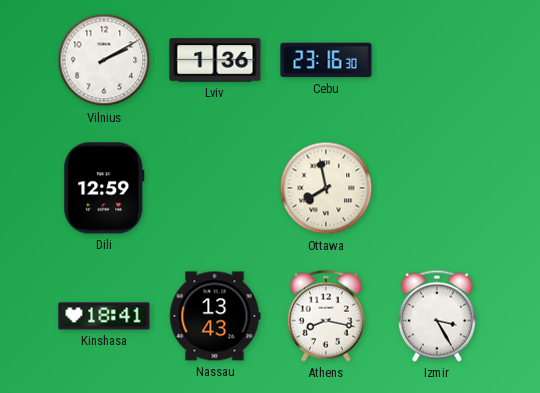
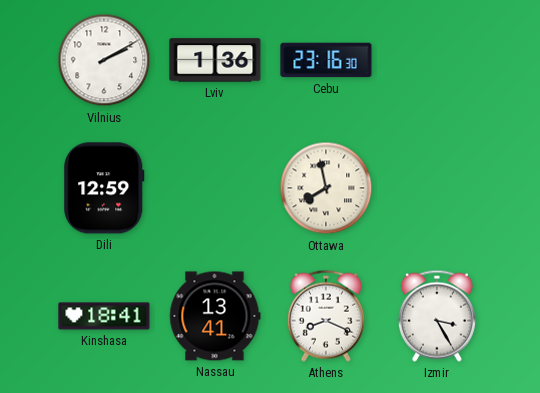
Nassau: 13:43 -> 13:41 (215, 316)
Athens: 8:17 -> 8:19 (326, 316)
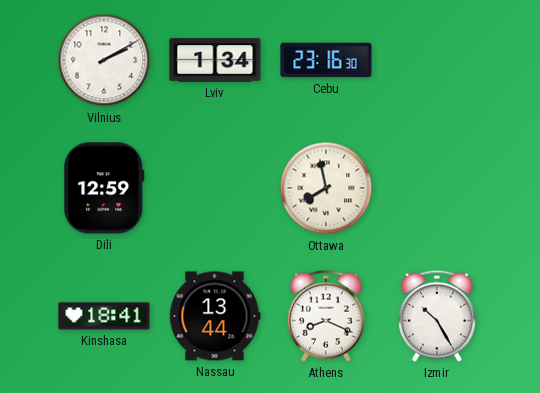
Lviv: 1:36 -> 1:34 (215, 60)
Nassau: 13:41 -> 13:44 (215, 316)
Izmir: 3:25 -> 10:25 (437, 316)
